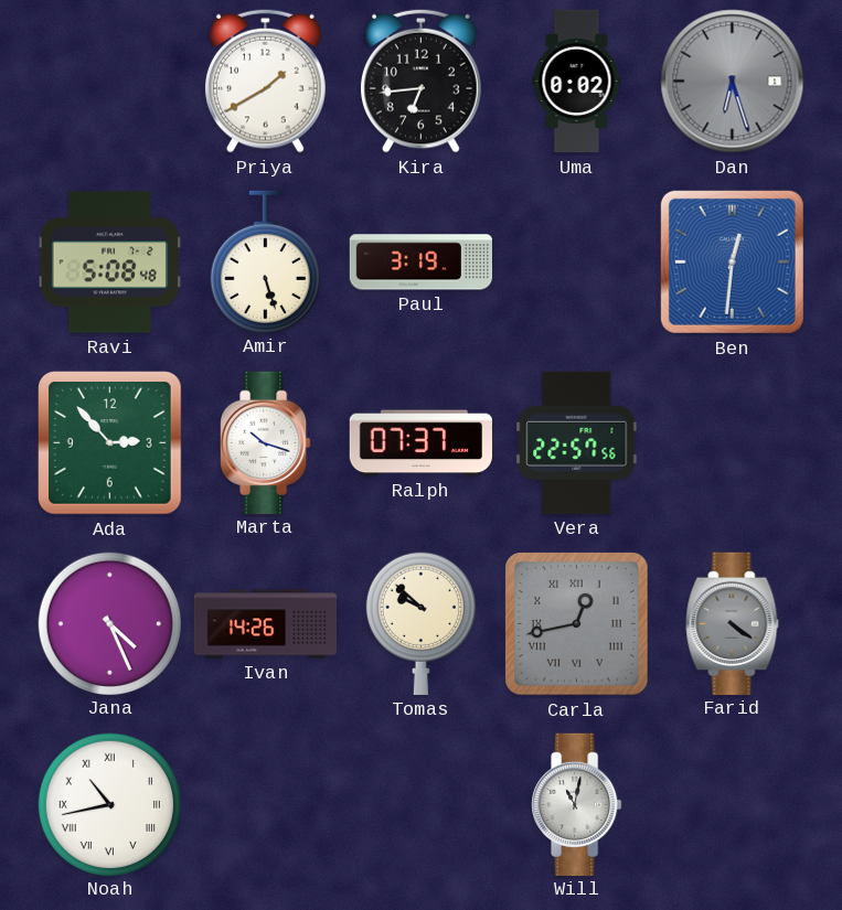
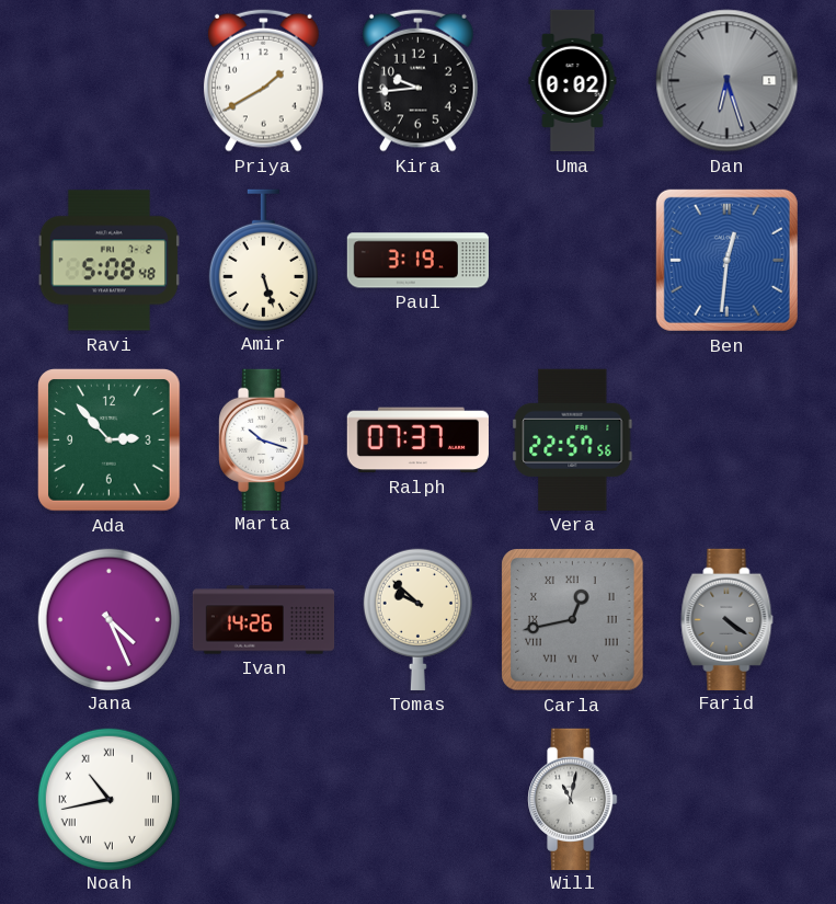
Kira: 6:44 -> 9:44 (417, 80)
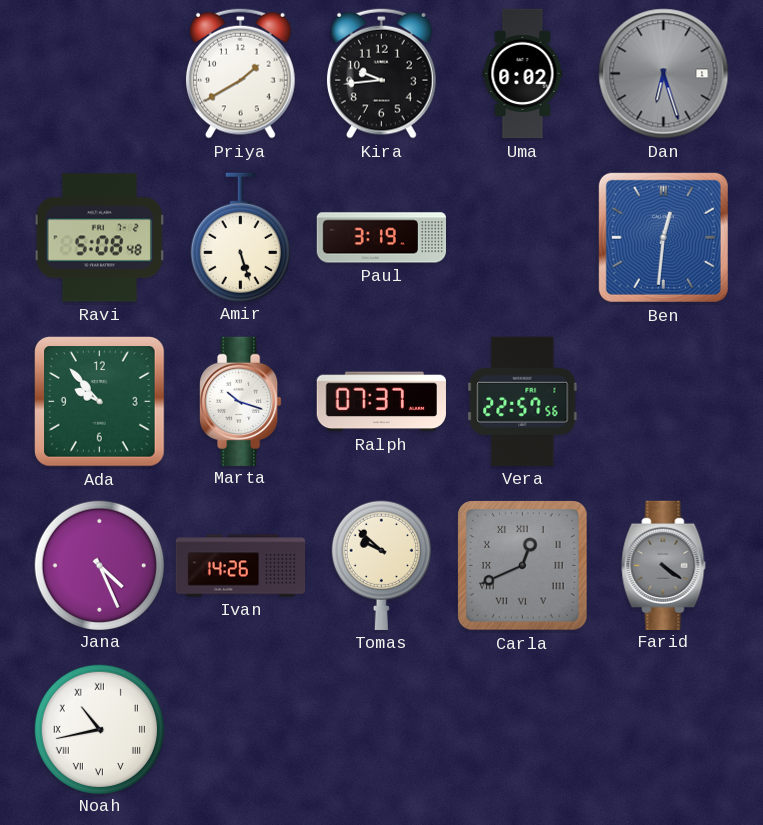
Ada: 2:53 -> 9:53 (100, 402)
Carla: 12:43 -> 12:41 (523, 566)
Will: 11:02 -> none (573, 799)
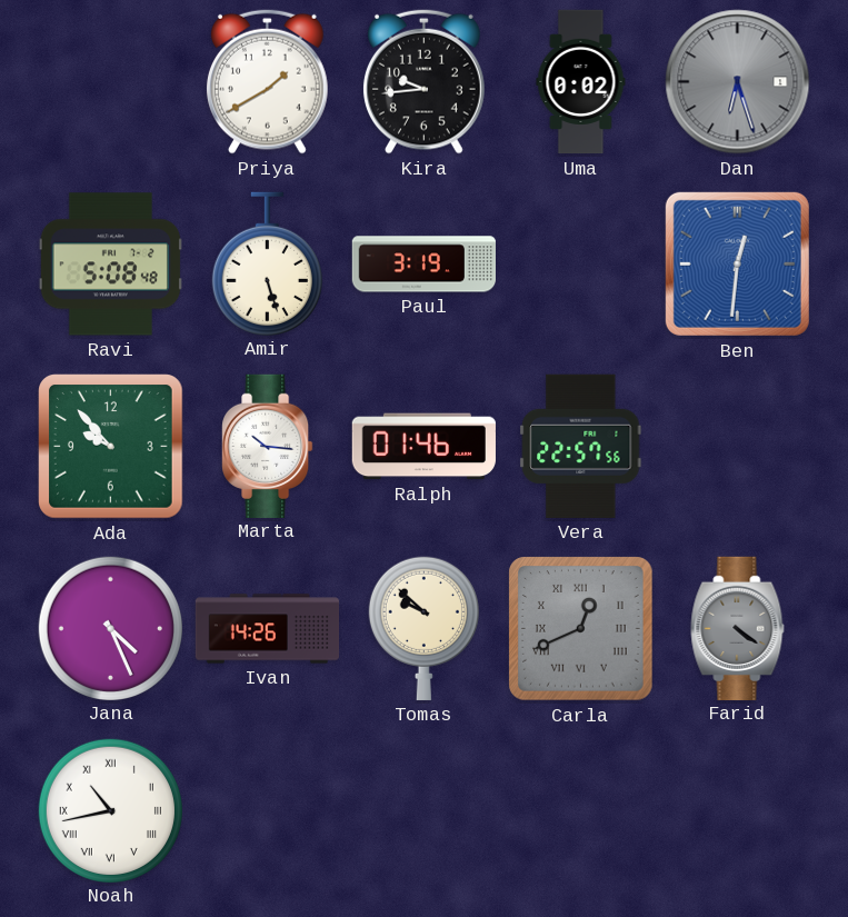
Marta: 10:18 -> 10:16 (268, 446)
Ralph: 07:37 -> 01:46 (423, 447)
